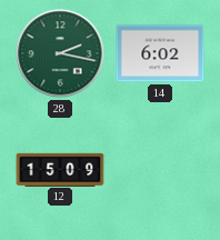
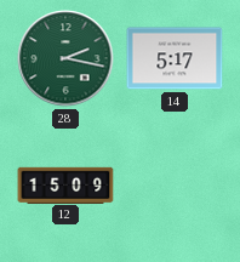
14: 6:02 -> 5:17 (175, 58)
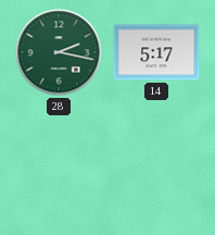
12: 15:09 -> none (65, 184)
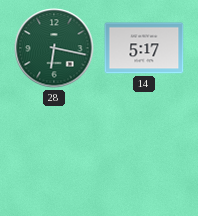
28: 2:17 -> 6:17 (54, 48)
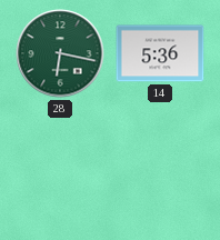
14: 5:17 -> 5:36 (160, 53)
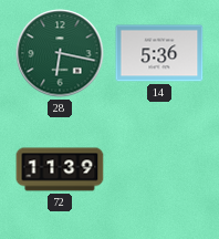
72: none -> 11:39 (60, 169)
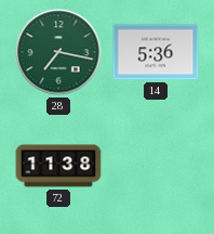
28: 6:17 -> 7:17 (58, 52)
72: 11:39 -> 11:38 (58, 166)
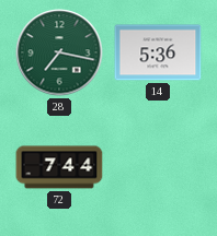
72: 11:38 -> 7:44 (59, 167)
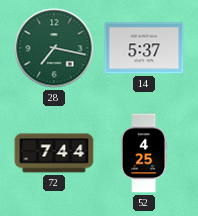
14: 5:36 -> 5:37 (144, 48)
52: none -> 4:25 (145, 153)
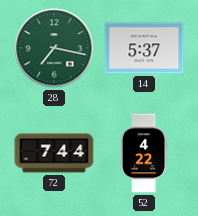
52: 4:25 -> 4:22 (145, 153)
